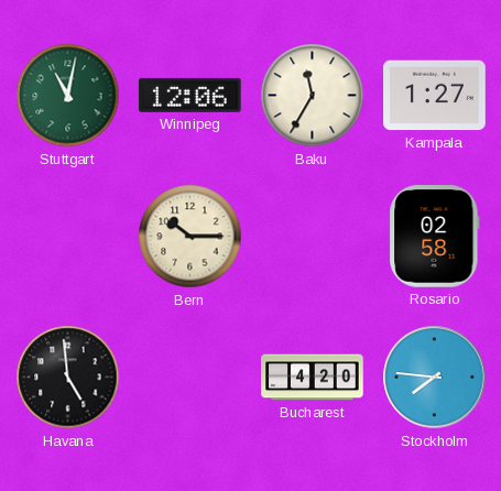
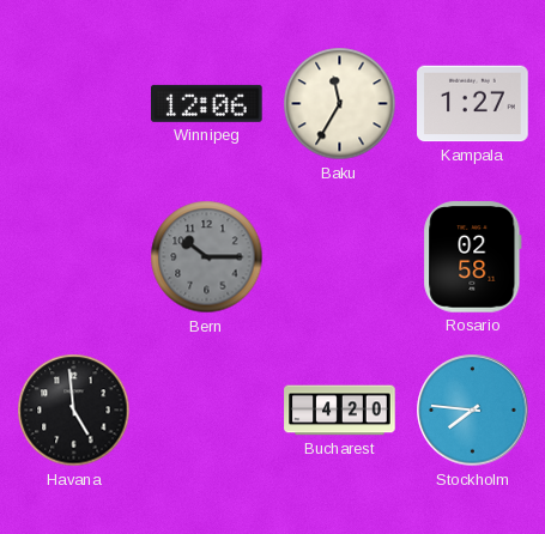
Stuttgart: 11:02 -> none (68, 96)
Bern dial: cream -> grey (207, 257)
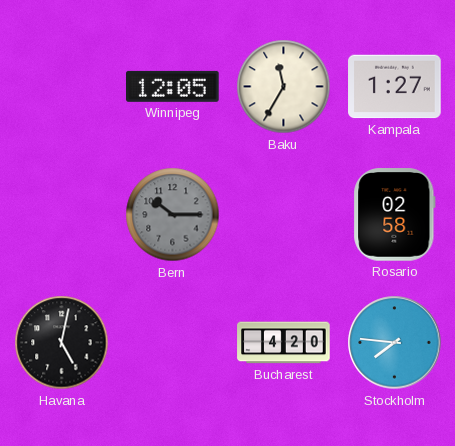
Winnipeg: 12:06 -> 12:05 (173, 86)
Havana: 4:59 -> 5:02 (62, 343)
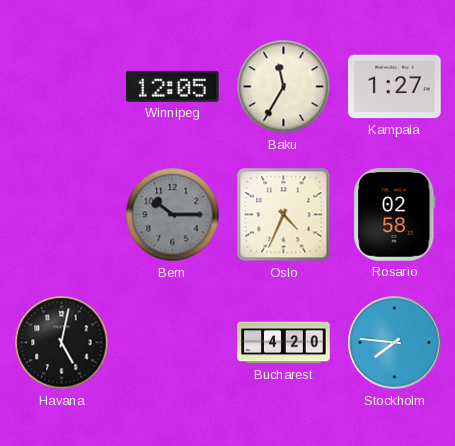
Oslo: none -> 4:34 (284, 215)
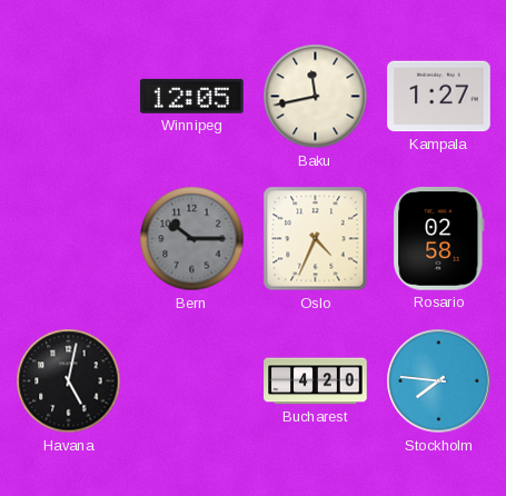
Baku: 11:35 -> 11:43 (316, 97)
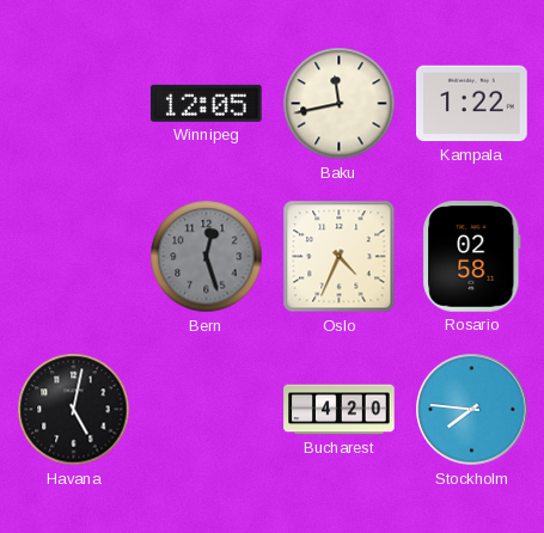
Kampala: 1:27 -> 1:22 (472, 104)
Bern: 10:15 -> 12:27 (207, 257)
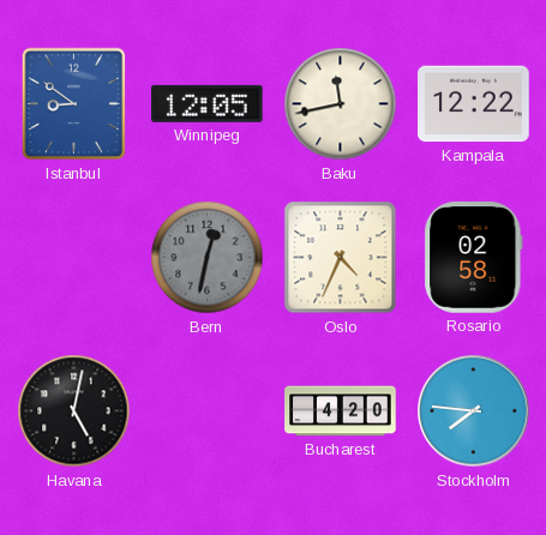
Istanbul: none -> 8:51 (74, 104)
Kampala: 1:22 -> 12:22 (474, 104)
Bern: 12:27 -> 12:32 (208, 258)
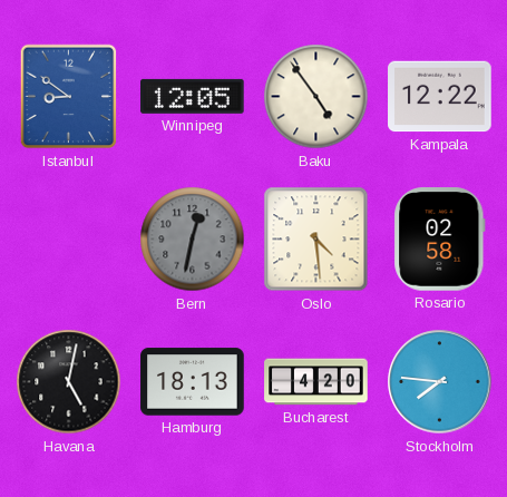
Baku: 11:43 -> 4:54 (316, 97)
Oslo: 4:34 -> 4:29 (316, 240)
Hamburg: none -> 18:13 (193, 382)
